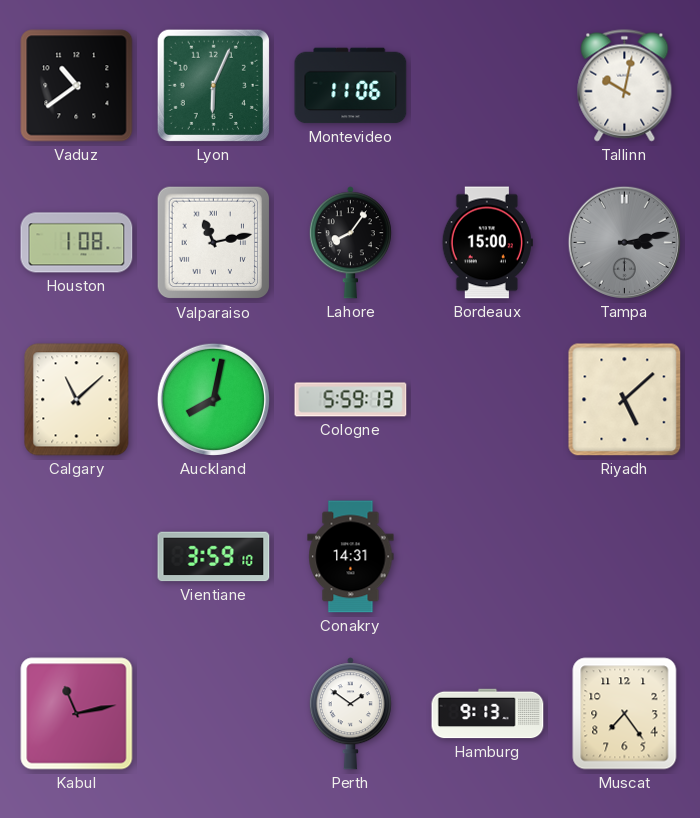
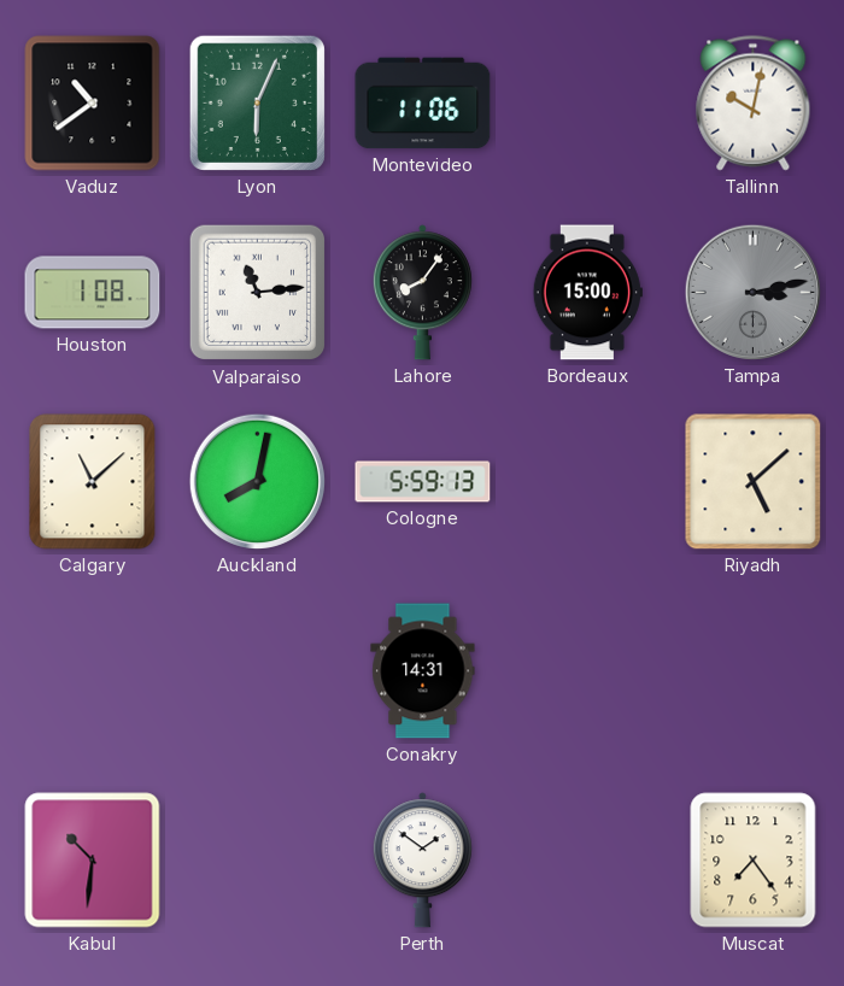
Valparaiso: 11:13 -> 11:14 (258, 293)
Vientiane: 3:59 -> none (214, 557)
Kabul: 11:13 -> 10:31 (93, 861)
Hamburg: 9:13 -> none (488, 714)
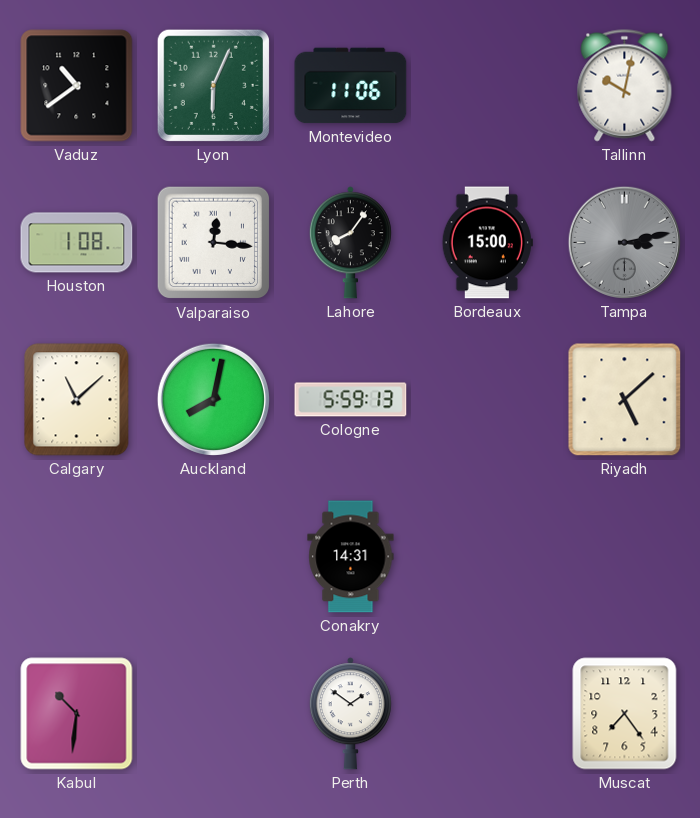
Valparaiso: 11:14 -> 12:16 (214, 243)
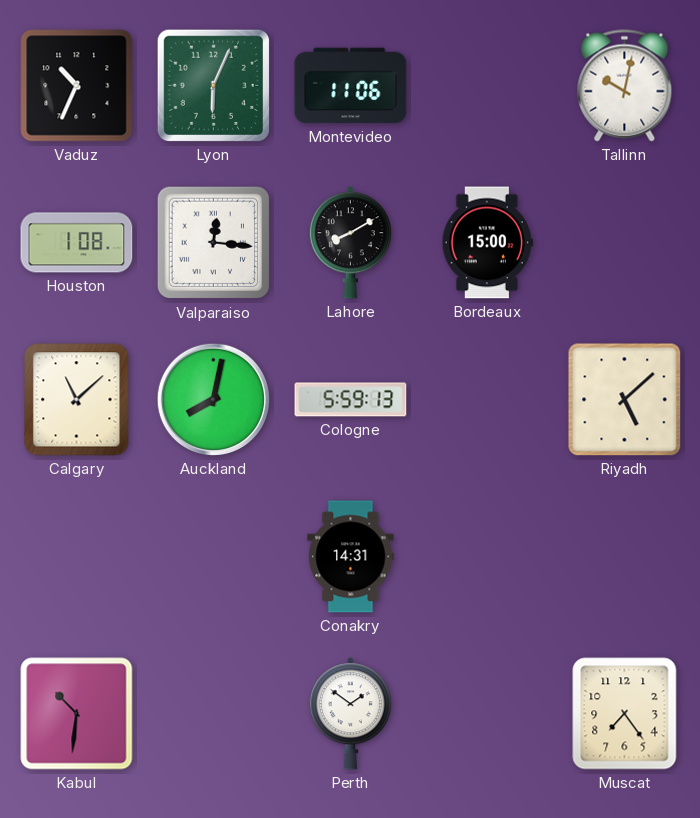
Vaduz: 10:39 -> 10:34 (77, 86)
Lahore: 8:06 -> 8:10 (350, 243)
Tampa: 3:13 -> none (624, 242)
